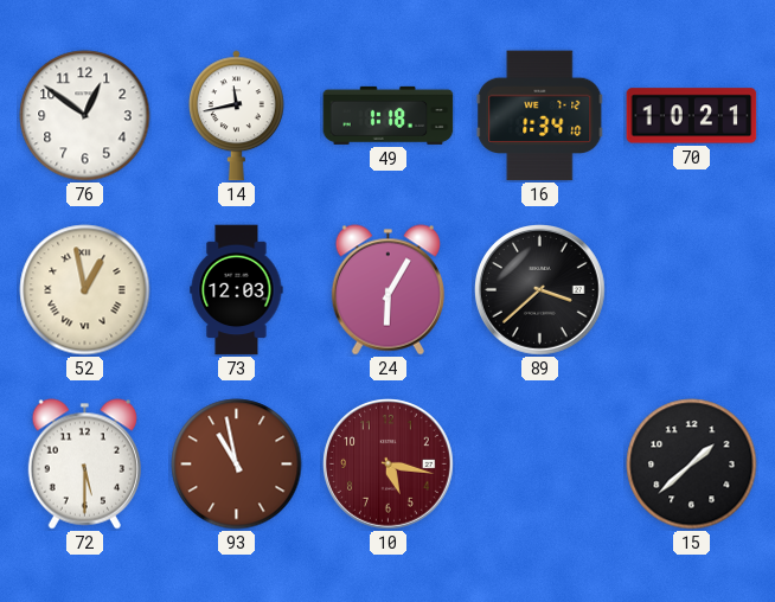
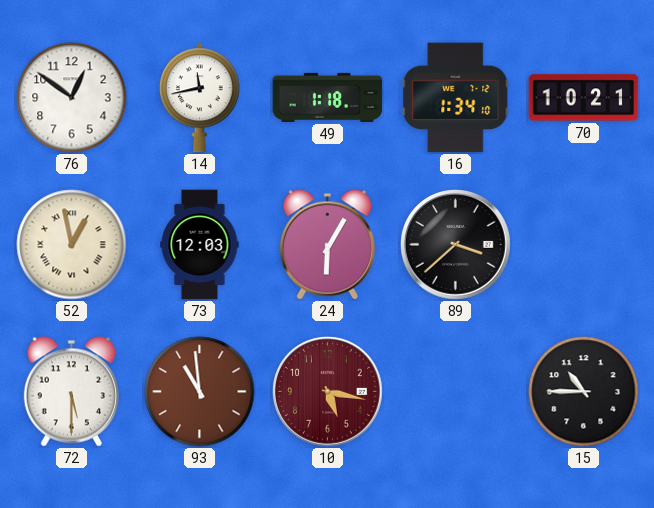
93: 10:58 -> 10:59 (200, 392)
15: 1:38 -> 10:45 (584, 392)
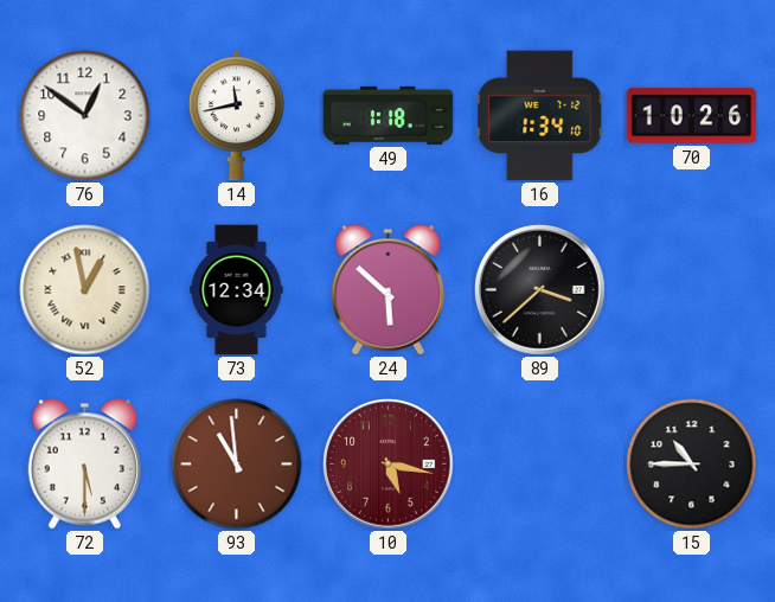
70: 10:21 -> 10:26 (692, 116)
73: 12:03 -> 12:34 (237, 290)
24: 6:05 -> 5:52 (387, 290)
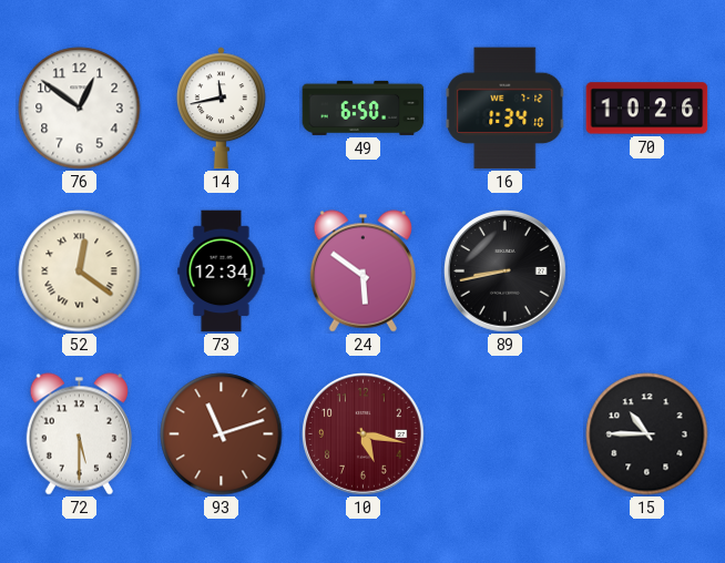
49: 1:18 -> 6:50 (364, 108)
52: 12:58 -> 12:21 (80, 272)
24: 5:52 -> 5:51 (362, 272)
89: 3:38 -> 8:43 (506, 272)
93: 10:59 -> 11:12 (222, 434)
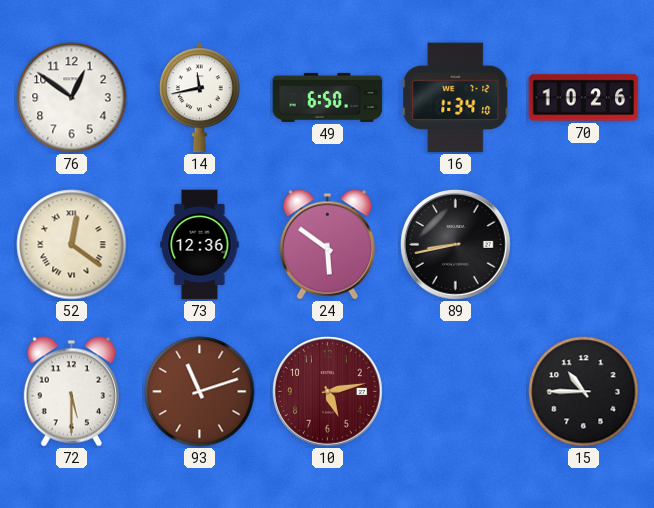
73: 12:34 -> 12:36 (200, 245)
10: 5:17 -> 5:13 (328, 392)
